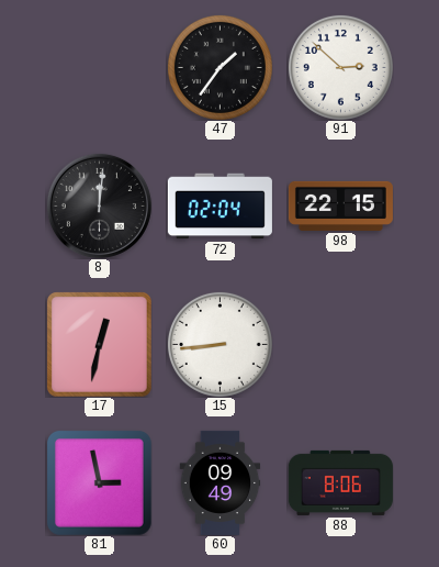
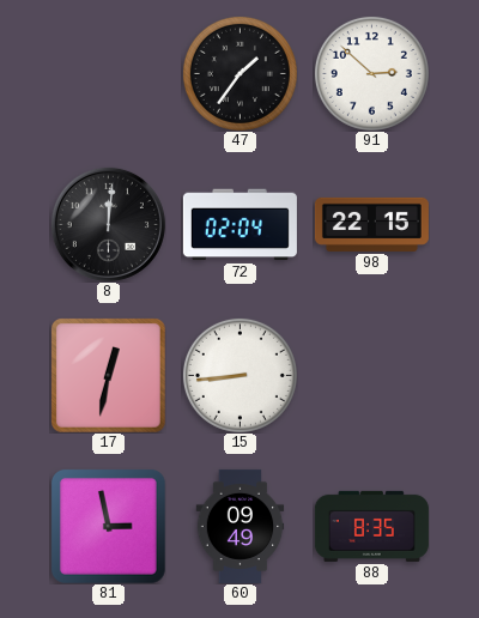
88: 8:06 -> 8:35 (371, 526)
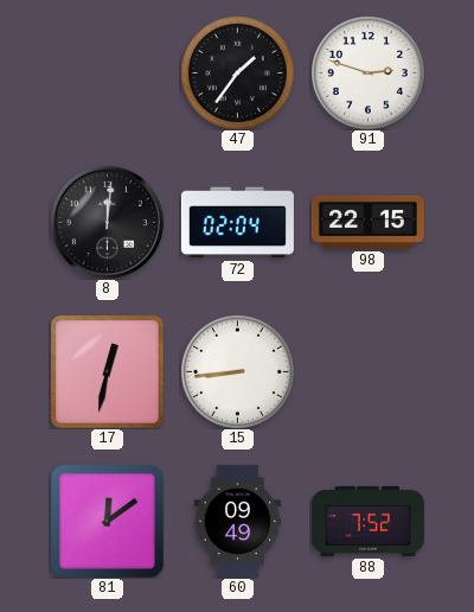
91: 2:52 -> 2:48 (367, 72)
81: 2:58 -> 12:09 (107, 521)
88: 8:35 -> 7:52 (367, 521)
